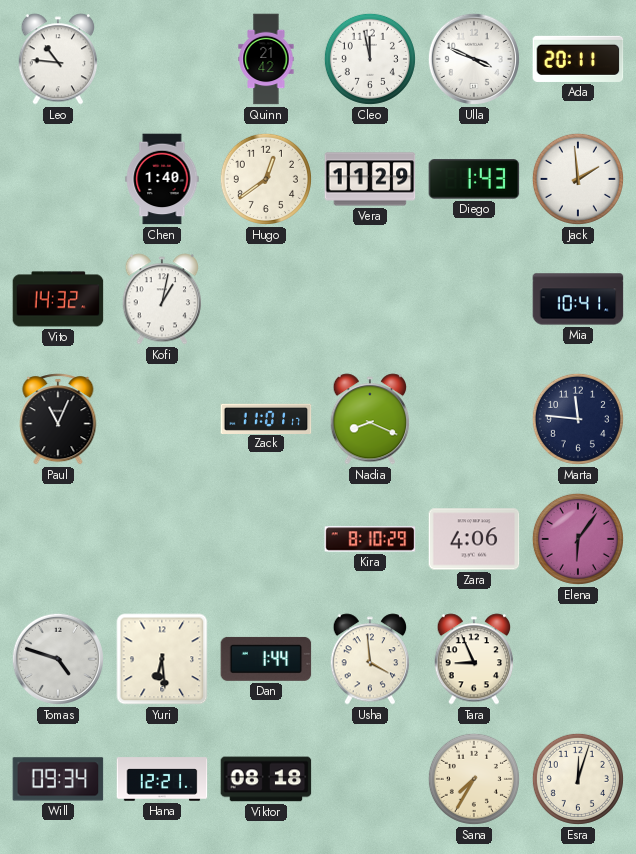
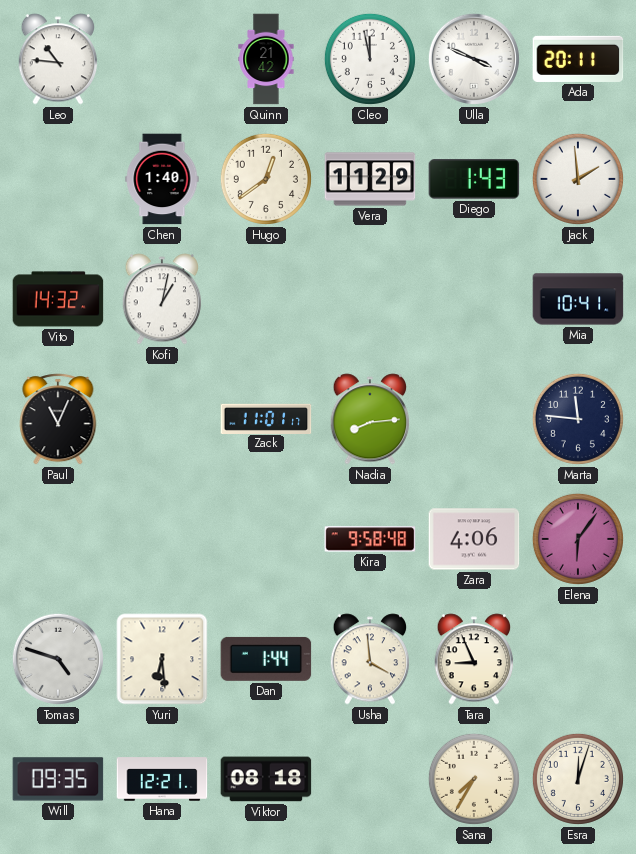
Nadia: 8:19 -> 8:14 (370, 419)
Kira: 8:10 -> 9:58 (370, 539)
Will: 09:34 -> 09:35 (58, 779)
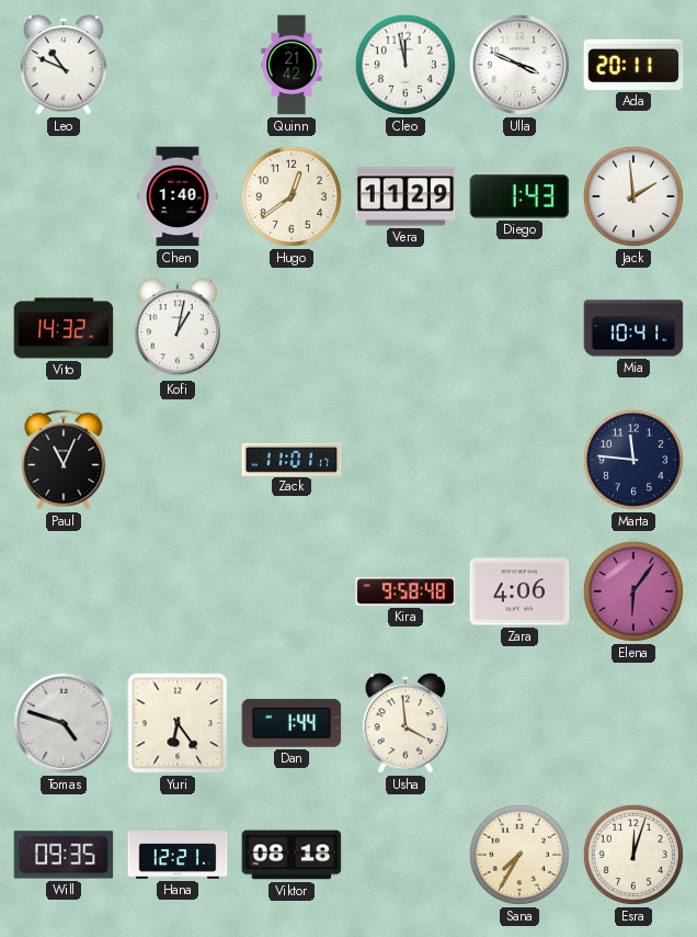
Leo: 10:46 -> 10:49 (64, 65)
Nadia: 8:14 -> none (370, 419)
Yuri: 6:29 -> 6:24 (178, 723)
Tara: 8:56 -> none (474, 659)
